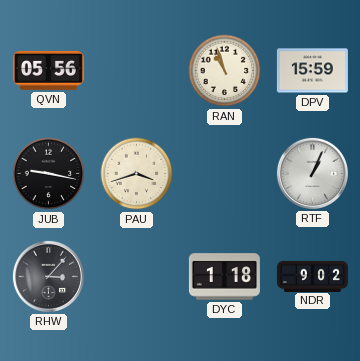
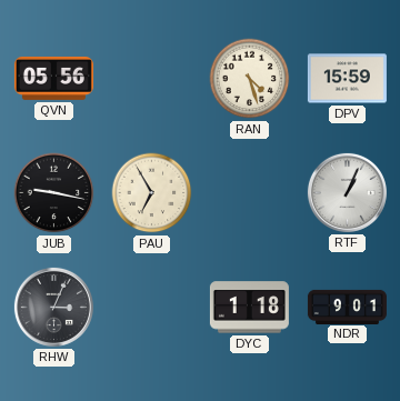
RAN: 10:57 -> 4:27 (250, 79)
PAU: 3:42 -> 6:55 (152, 193)
RHW: 3:07 -> 3:04 (53, 307)
NDR: 9:02 -> 9:01 (347, 307)
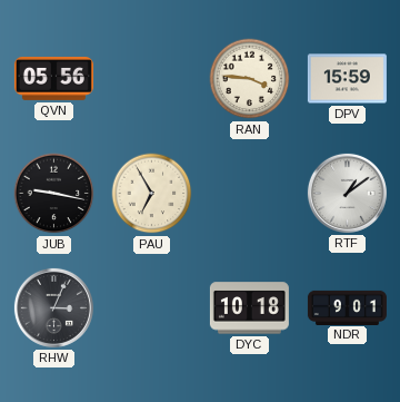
RAN: 4:27 -> 3:46 (250, 79)
RTF: 1:04 -> 1:09 (347, 193)
DYC: 1:18 -> 10:18 (249, 308)
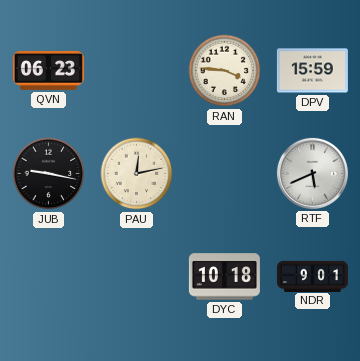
QVN: 05:56 -> 06:23 (48, 70)
PAU: 6:55 -> 12:13 (137, 174)
RTF: 1:09 -> 5:41 (312, 173)
RHW: 3:04 -> none (53, 307)
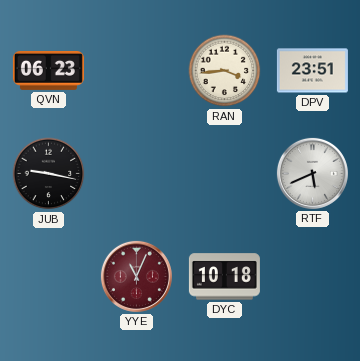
RAN: 3:46 -> 3:44 (225, 71)
DPV: 15:59 -> 23:51 (312, 71)
PAU: 12:13 -> none (137, 174)
YYE: none -> 11:04 (136, 276)
NDR: 9:01 -> none (312, 276)
